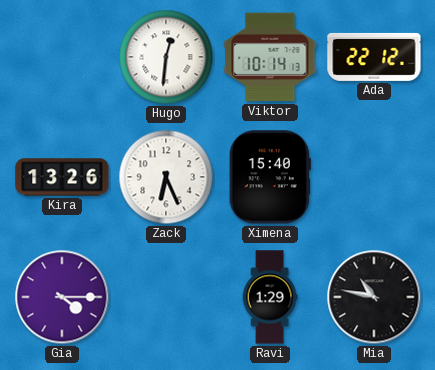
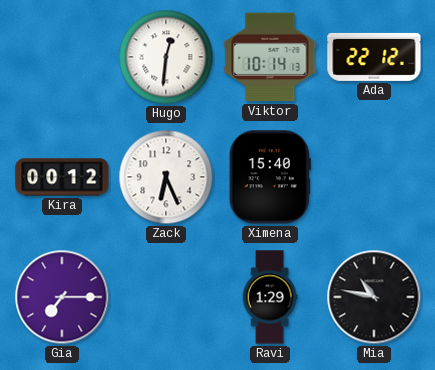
Kira: 13:26 -> 00:12 (62, 177)
Gia: 4:15 -> 7:15 (62, 297)
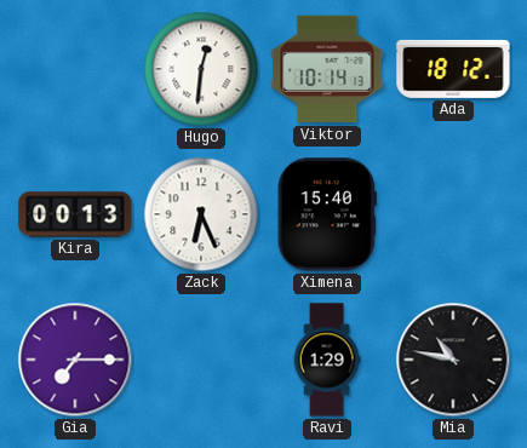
Ada: 22:12 -> 18:12 (453, 69)
Kira: 00:12 -> 00:13 (75, 214)
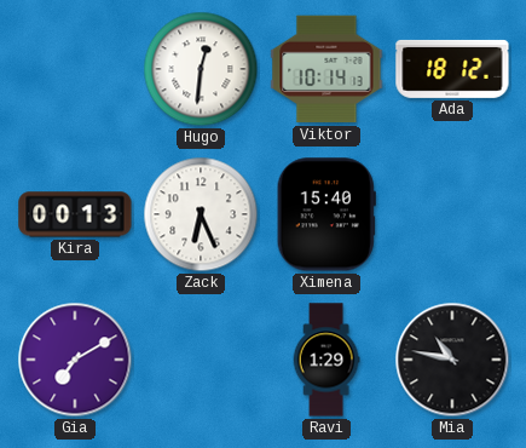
Gia: 7:15 -> 7:10 (75, 360)
